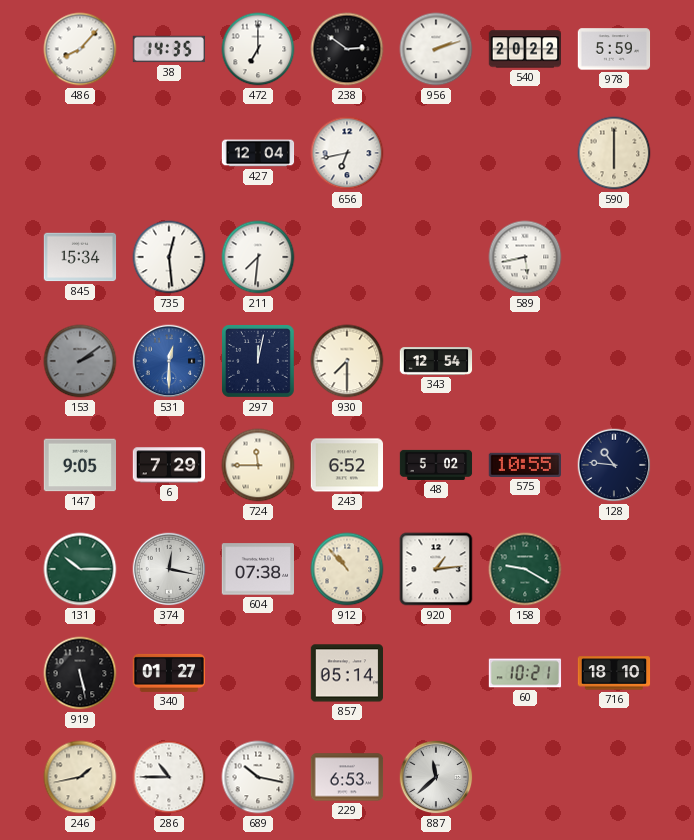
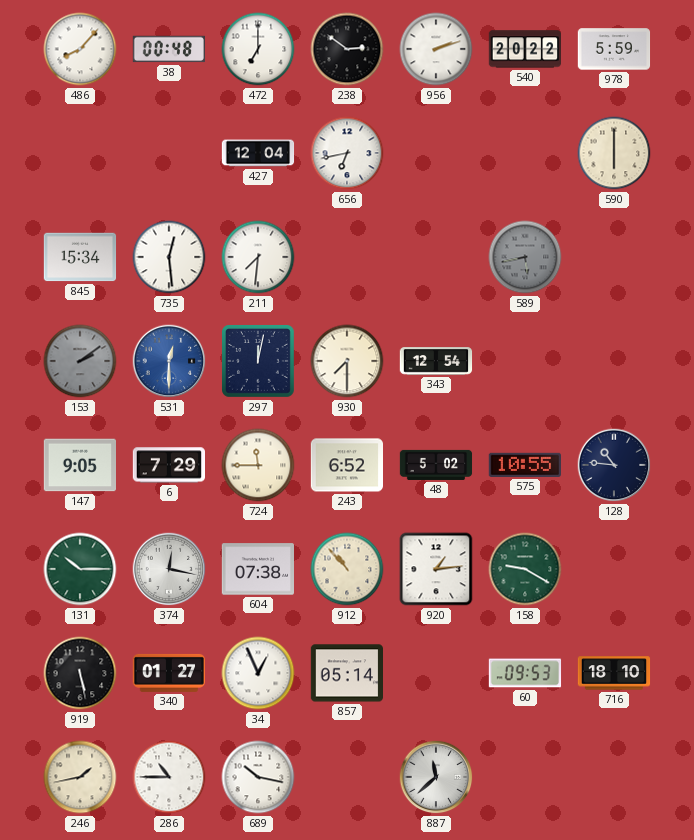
38: 14:35 -> 00:48 (169, 49)
589 dial: white -> grey (525, 257)
34: none -> 12:56 (258, 673)
60: 10:21 -> 09:53 (525, 673)
229: 6:53 -> none (347, 777)
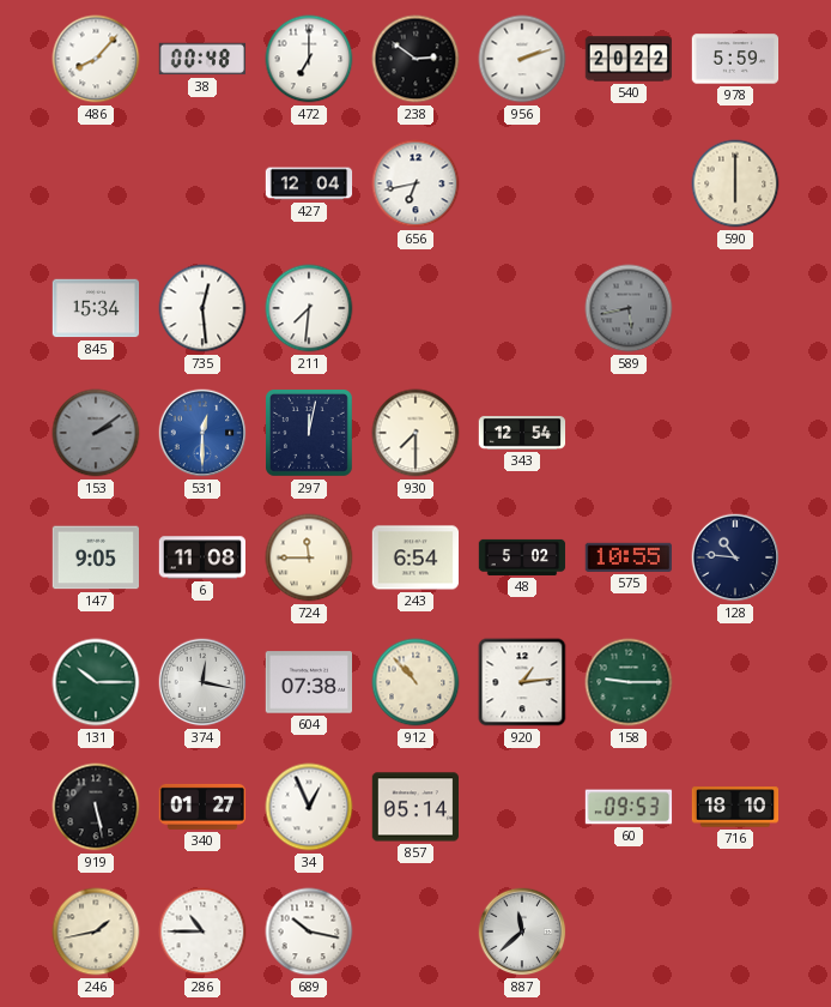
6: 7:29 -> 11:08 (201, 557)
243: 6:52 -> 6:54 (414, 557)
158: 9:20 -> 9:15 (629, 682)
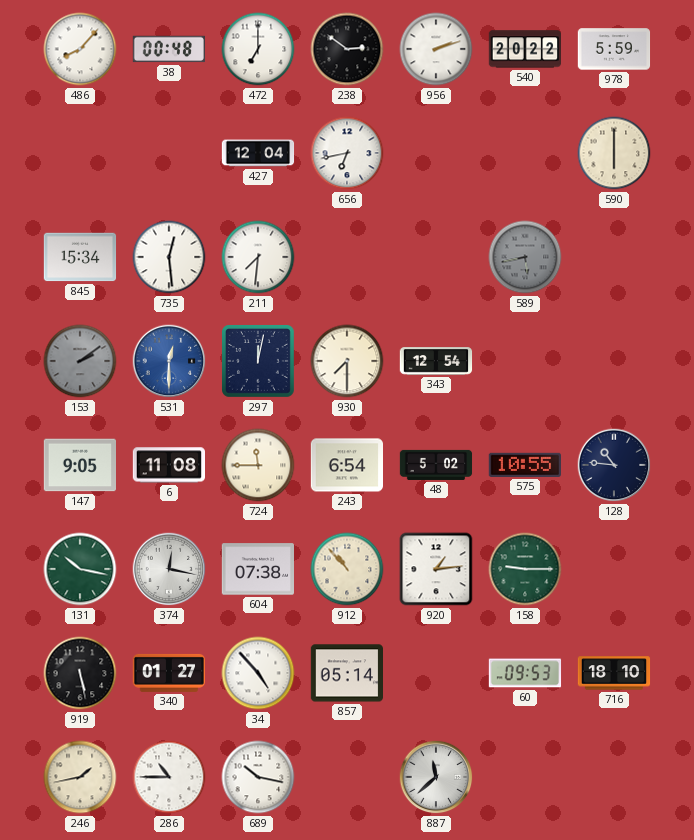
131: 10:15 -> 10:17 (80, 569)
34: 12:56 -> 4:53 (258, 673)
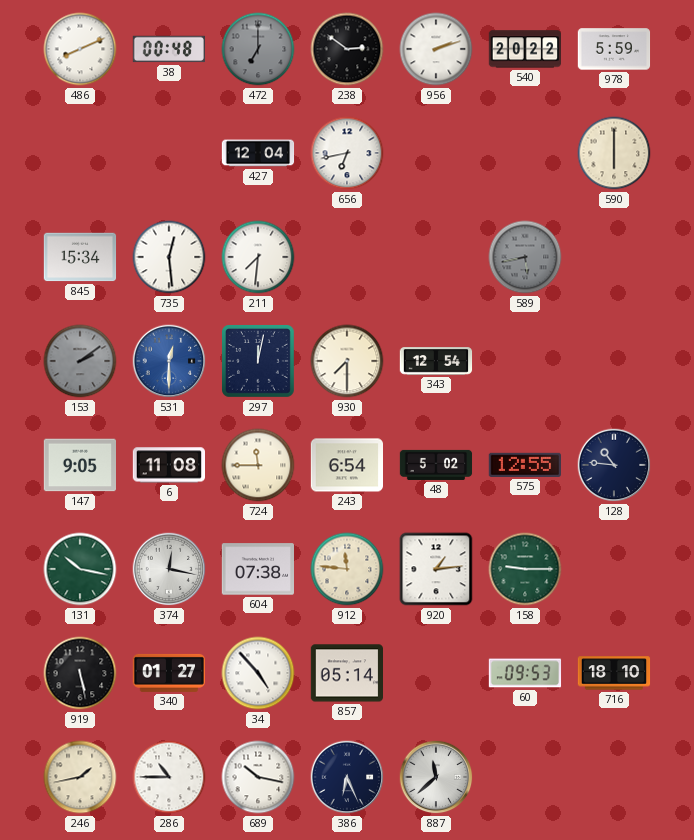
486: 8:07 -> 8:11 (80, 49)
472 dial: white -> grey (258, 49)
575: 10:55 -> 12:55 (524, 465)
912: 10:53 -> 11:46 (347, 569)
386: none -> 6:26 (347, 777)
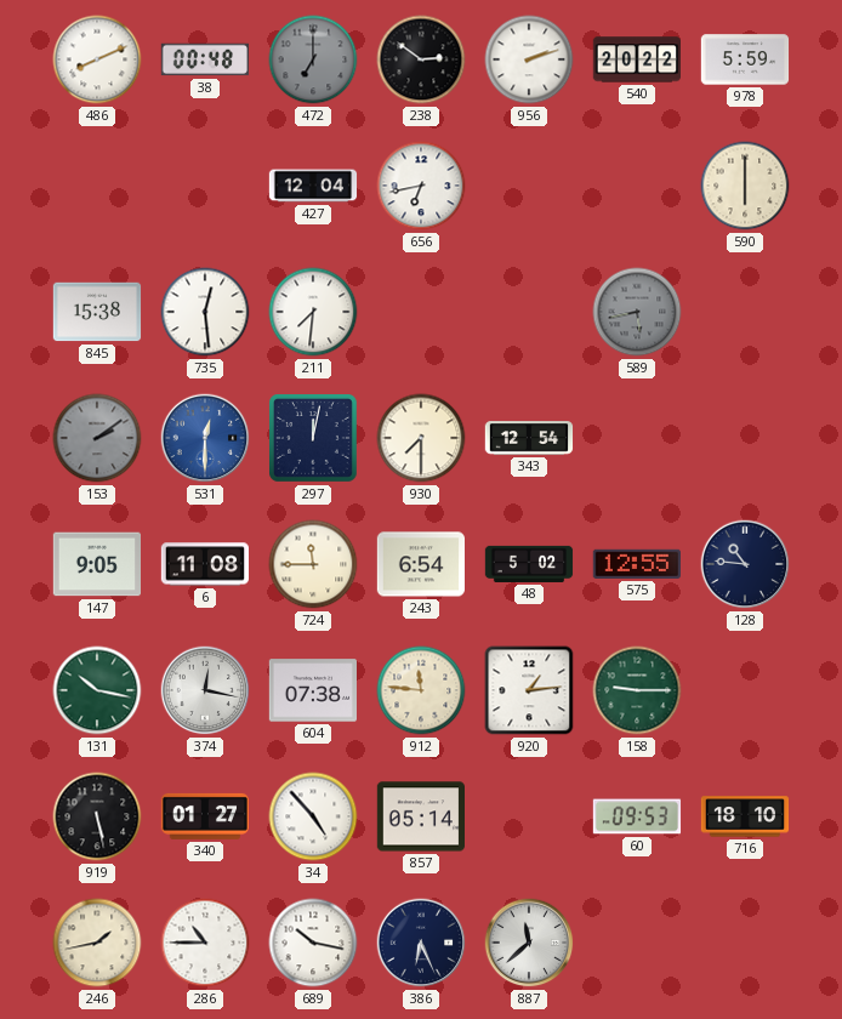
845: 15:34 -> 15:38 (97, 312)
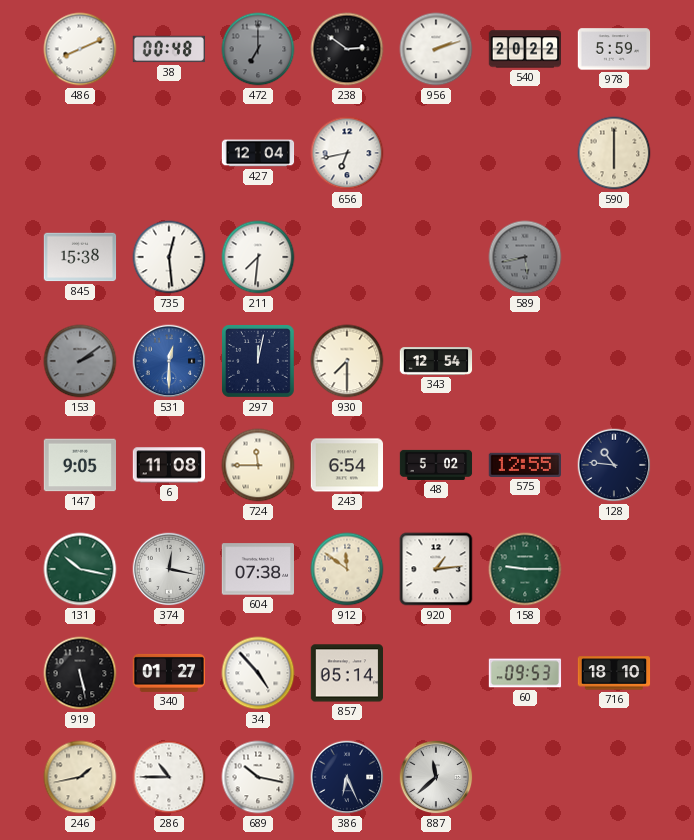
912: 11:46 -> 11:51 (347, 569)
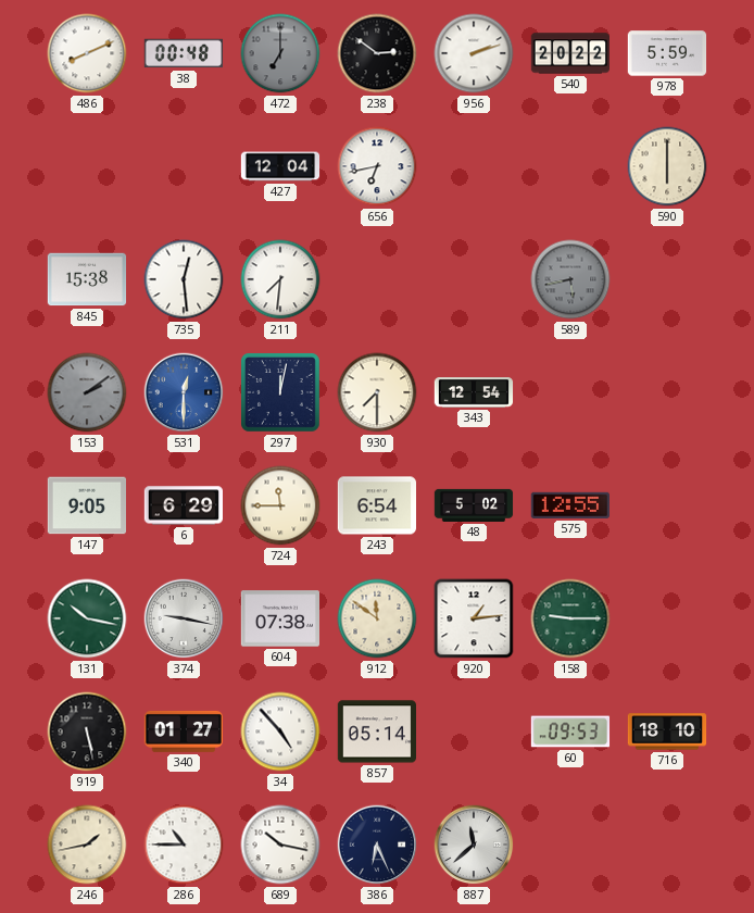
6: 11:08 -> 6:29 (183, 505)
128: 10:46 -> none (614, 465)
374: 12:17 -> 9:17 (184, 618)
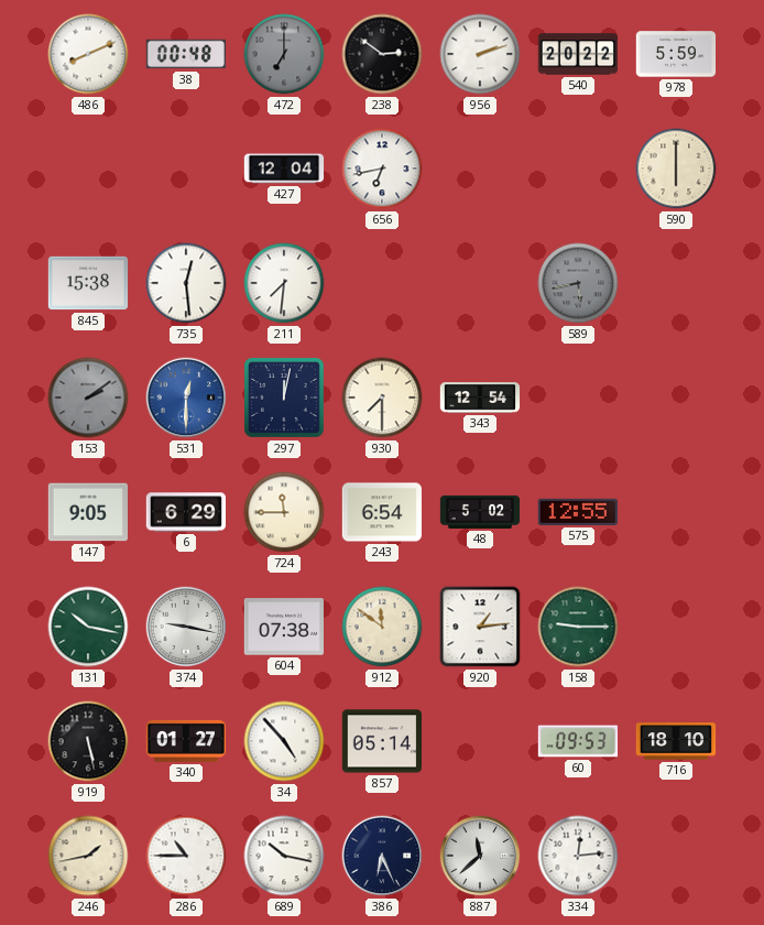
334: none -> 12:14 (578, 856)
